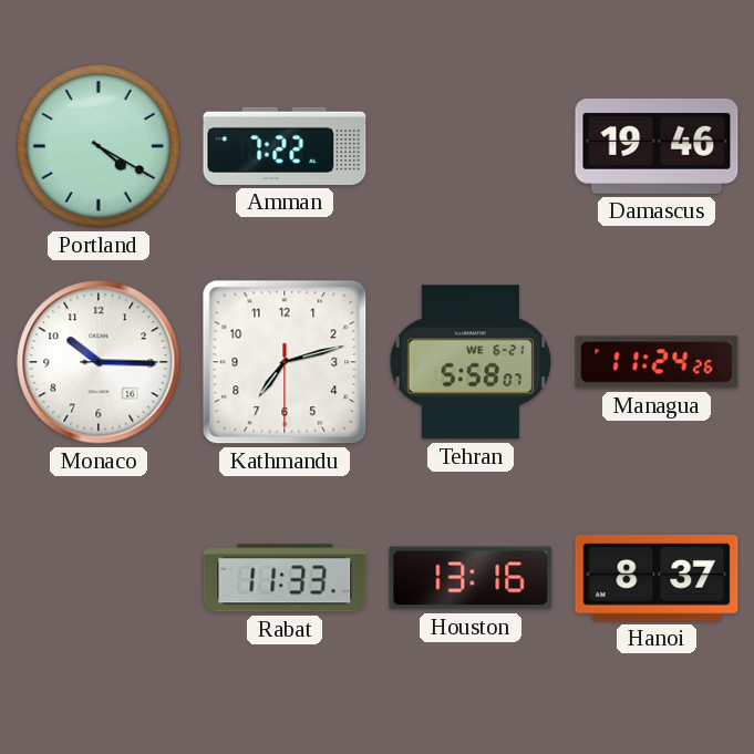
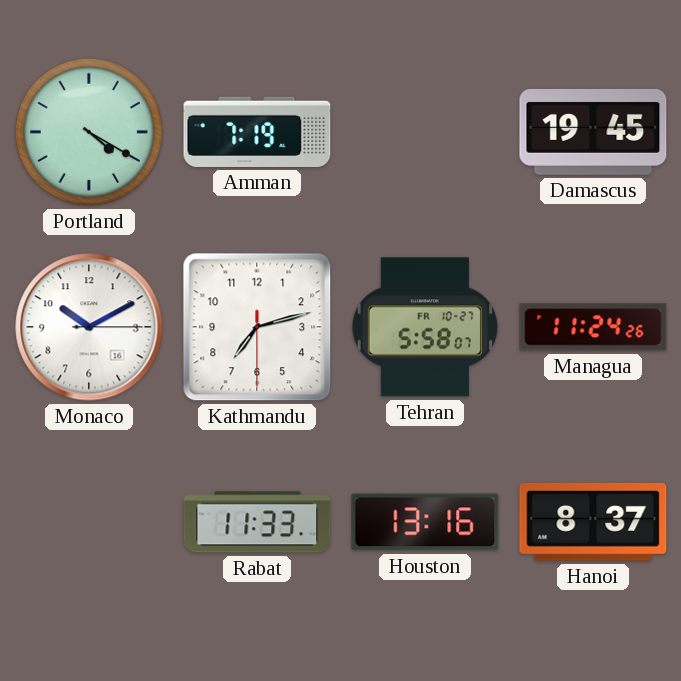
Amman: 7:22 -> 7:19 (257, 132)
Damascus: 19:46 -> 19:45 (593, 132)
Monaco: 10:15 -> 10:10 (89, 327)
Tehran date: WE 6-21 -> FR 10-27 (425, 327)
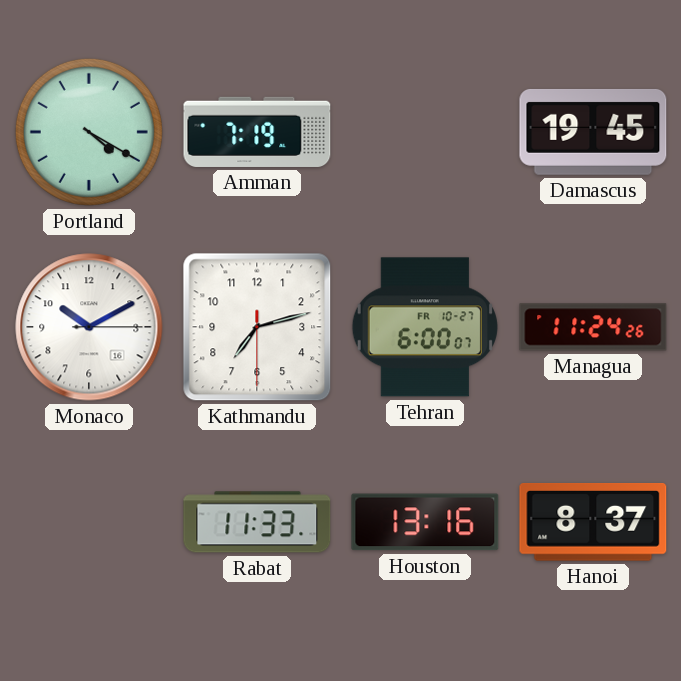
Tehran: 5:58 -> 6:00 (425, 327)
